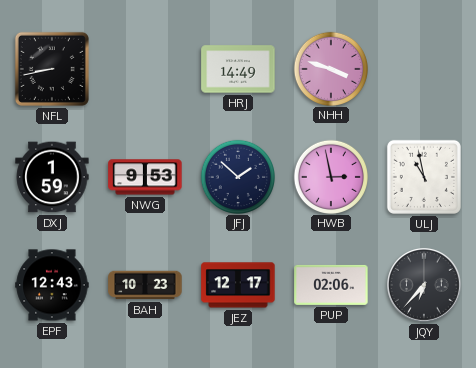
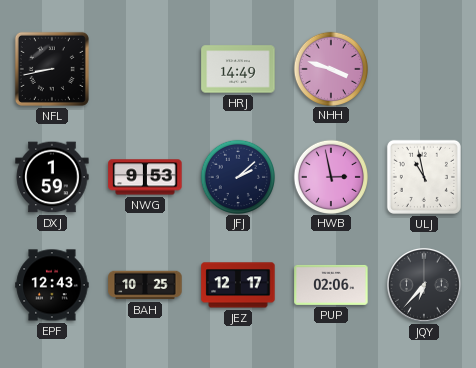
JFJ: 1:52 -> 2:08 (237, 176)
BAH: 10:23 -> 10:25 (145, 285)
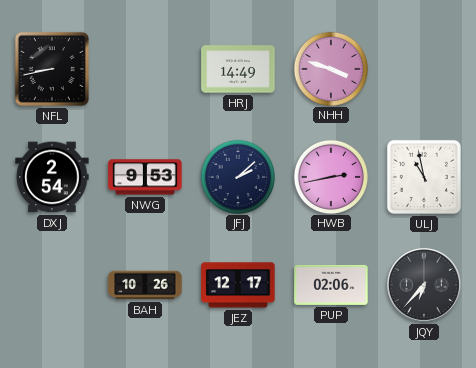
DXJ: 1:59 -> 2:54 (52, 177)
HWB: 2:58 -> 2:43 (330, 176)
EPF: 12:43 -> none (52, 285)
BAH: 10:25 -> 10:26 (145, 285)
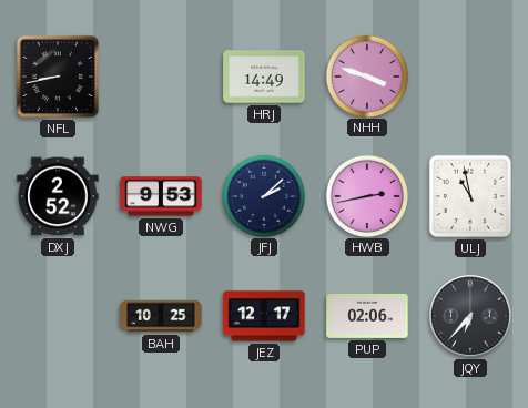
DXJ: 2:54 -> 2:52 (58, 196)
BAH: 10:26 -> 10:25 (161, 316)
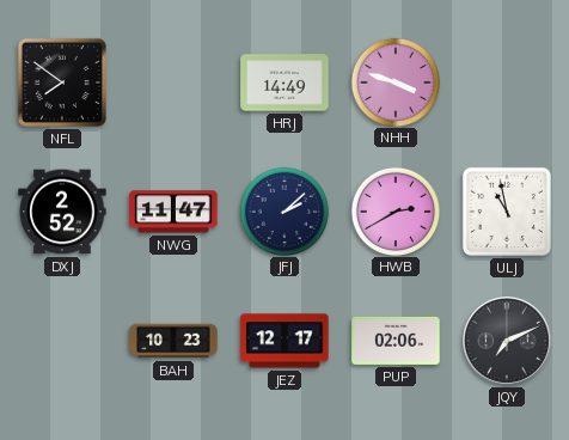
NFL: 8:43 -> 7:51 (62, 82)
NWG: 9:53 -> 11:47 (173, 212)
HWB: 2:43 -> 2:40 (394, 210)
BAH: 10:25 -> 10:23 (173, 341)
JQY: 6:37 -> 7:11 (508, 342)
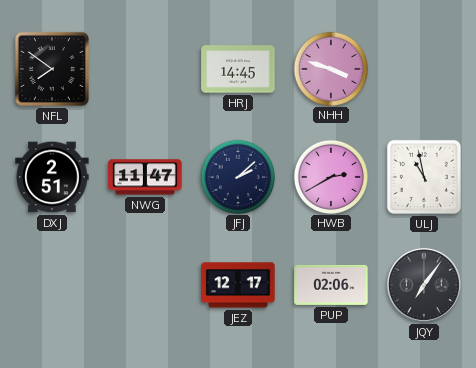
HRJ: 14:49 -> 14:45 (238, 69)
DXJ: 2:52 -> 2:51 (52, 177)
BAH: 10:23 -> none (173, 341)
JQY: 7:11 -> 7:06 (425, 286)
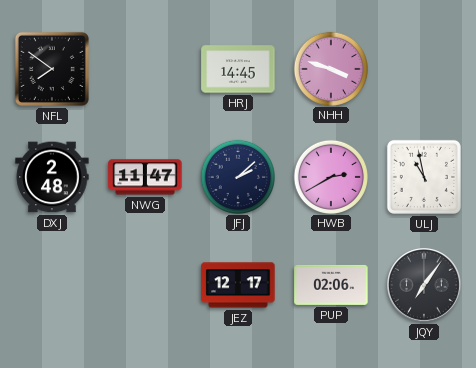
DXJ: 2:51 -> 2:48 (52, 177)
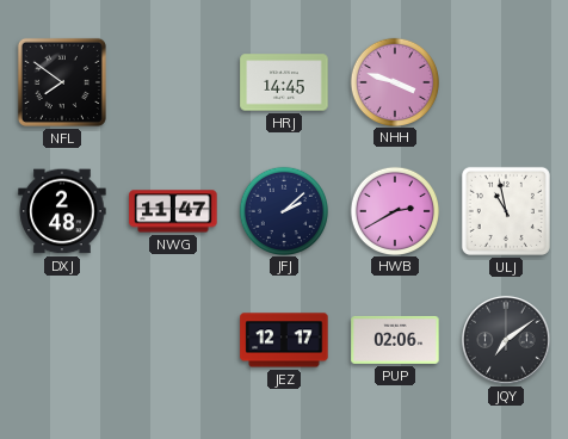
JQY: 7:06 -> 7:09 (507, 341)
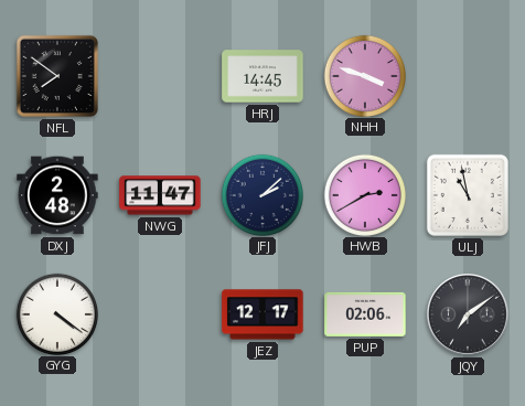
GYG: none -> 4:21 (56, 313)
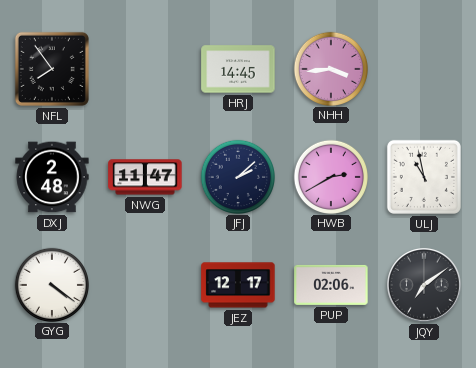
NFL: 7:51 -> 7:54 (52, 69)
NHH: 3:48 -> 3:44 (330, 68)
